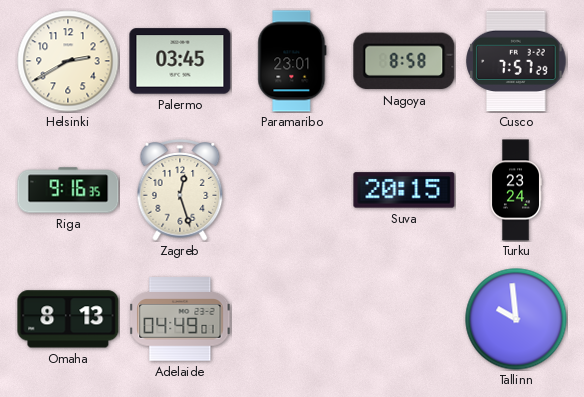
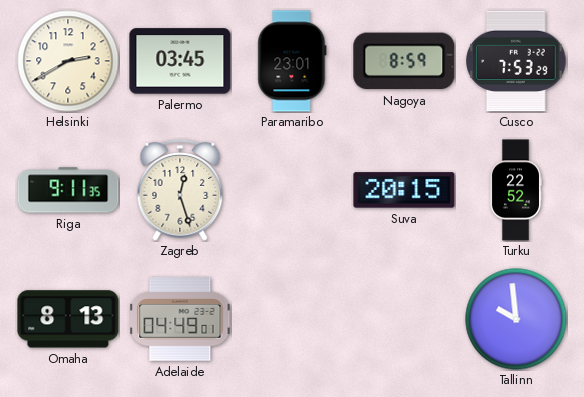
Nagoya: 8:58 -> 8:59 (404, 61)
Cusco: 7:57 -> 7:53 (516, 61)
Riga: 9:16 -> 9:11 (68, 190)
Turku: 23:24 -> 22:52 (515, 190)
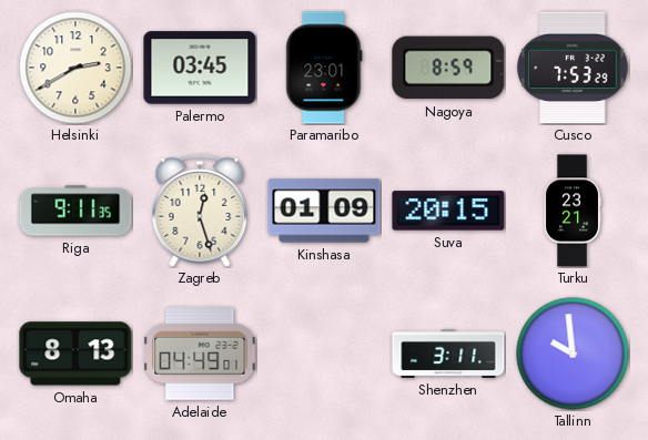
Kinshasa: none -> 01:09 (324, 211)
Turku: 22:52 -> 23:21 (571, 211)
Shenzhen: none -> 3:11 (448, 354)
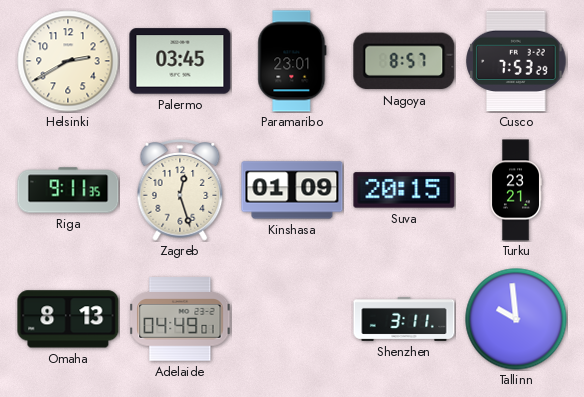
Nagoya: 8:59 -> 8:57 (404, 61)
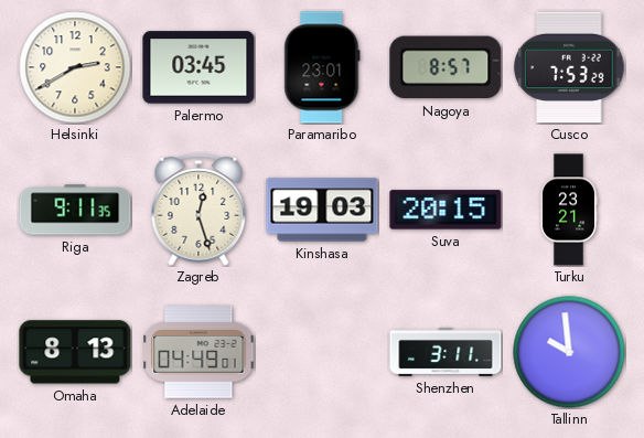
Kinshasa: 01:09 -> 19:03 (322, 210)
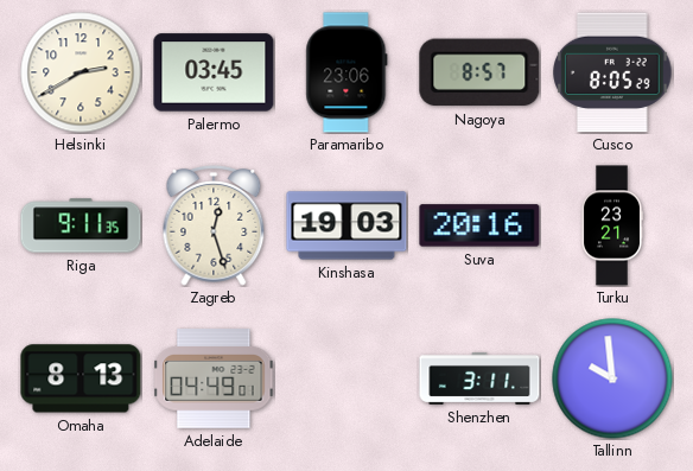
Paramaribo: 23:01 -> 23:06 (346, 72)
Cusco: 7:53 -> 8:05 (612, 72)
Suva: 20:15 -> 20:16 (479, 225)
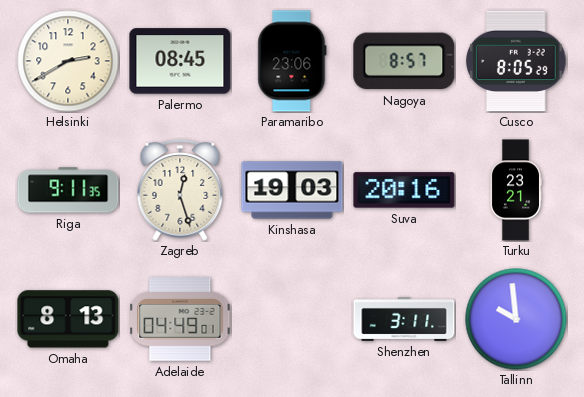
Palermo: 03:45 -> 08:45 (180, 61)
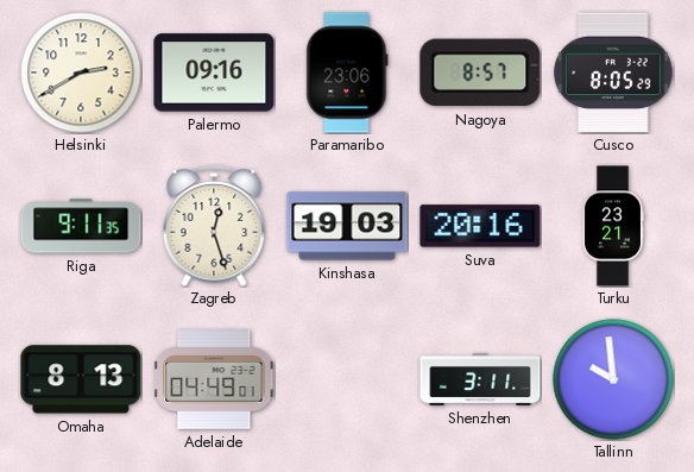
Palermo: 08:45 -> 09:16 (214, 73)
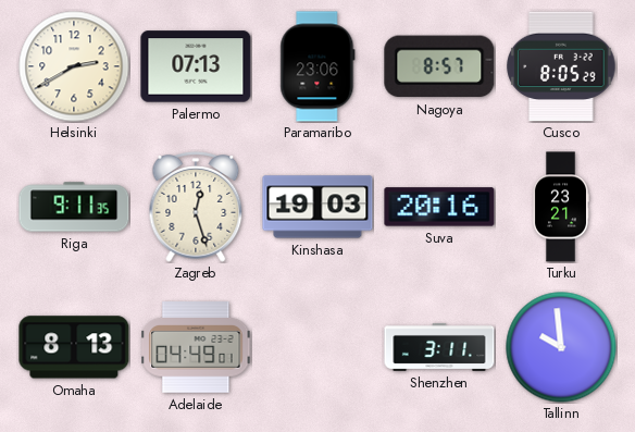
Palermo: 09:16 -> 07:13 (196, 66)
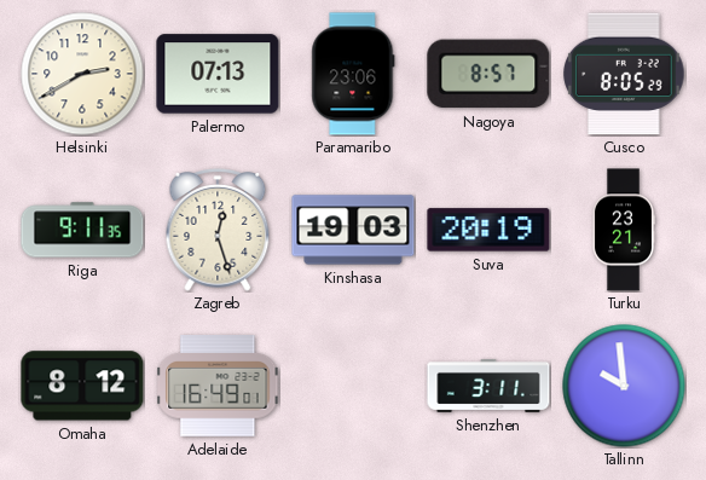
Suva: 20:16 -> 20:19 (488, 230)
Omaha: 8:13 -> 8:12 (82, 386)
Adelaide: 04:49 -> 16:49 (218, 386)
